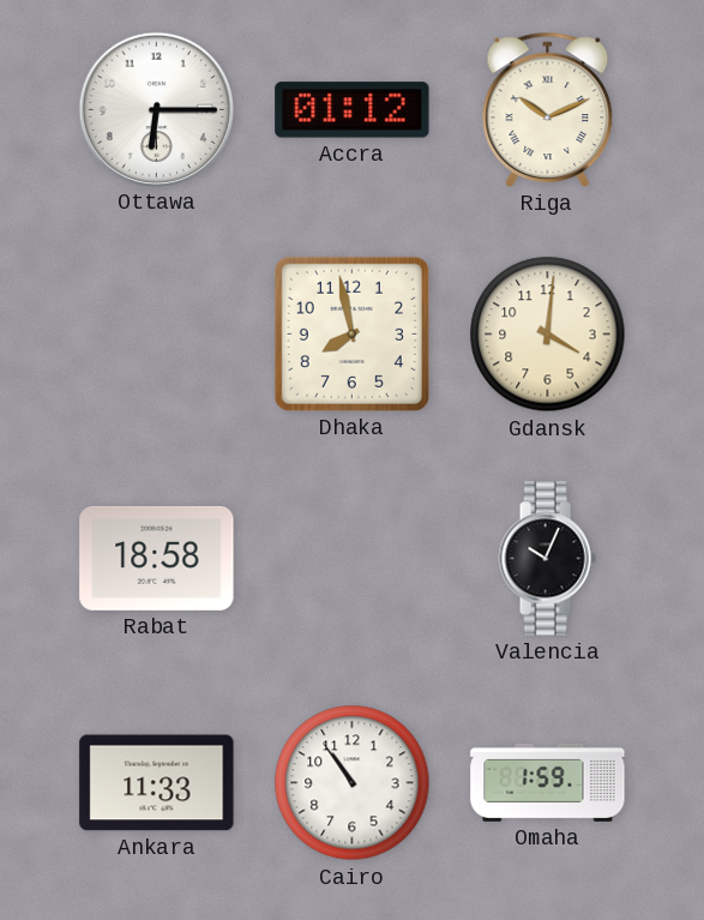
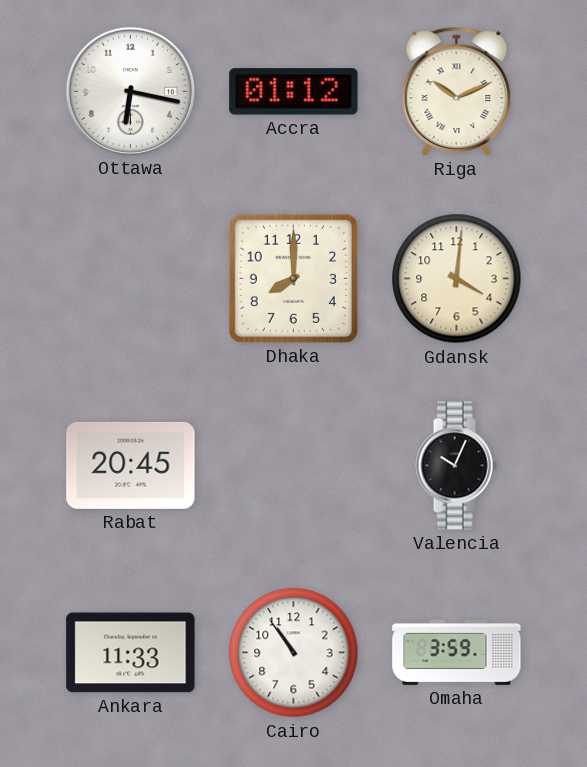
Ottawa: 6:15 -> 6:17 (130, 91)
Dhaka: 7:58 -> 8:00 (293, 278)
Rabat: 18:58 -> 20:45 (131, 465)
Omaha: 1:59 -> 3:59 (457, 652)
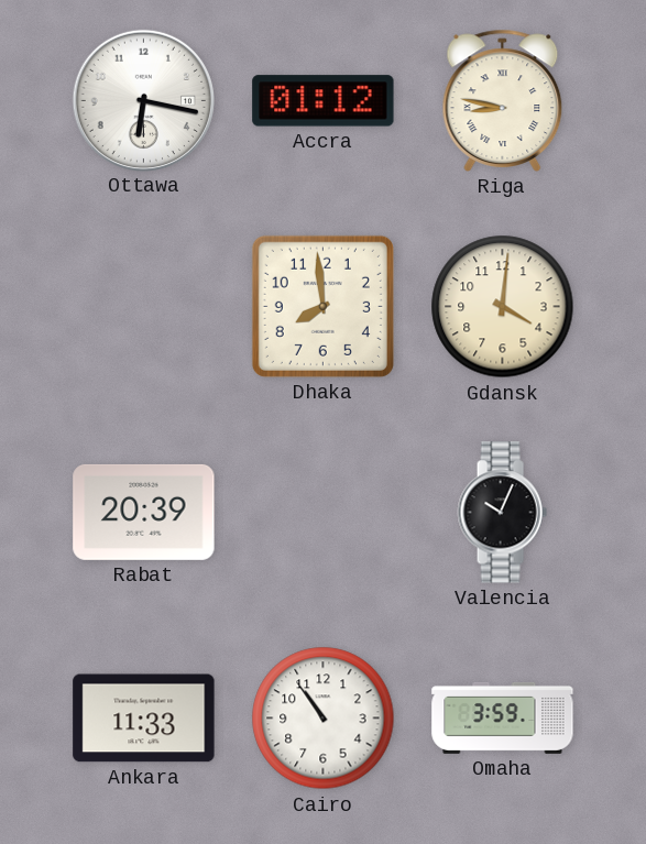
Riga: 10:11 -> 8:47 (503, 100)
Dhaka: 8:00 -> 7:59 (322, 306)
Rabat: 20:45 -> 20:39 (144, 512)
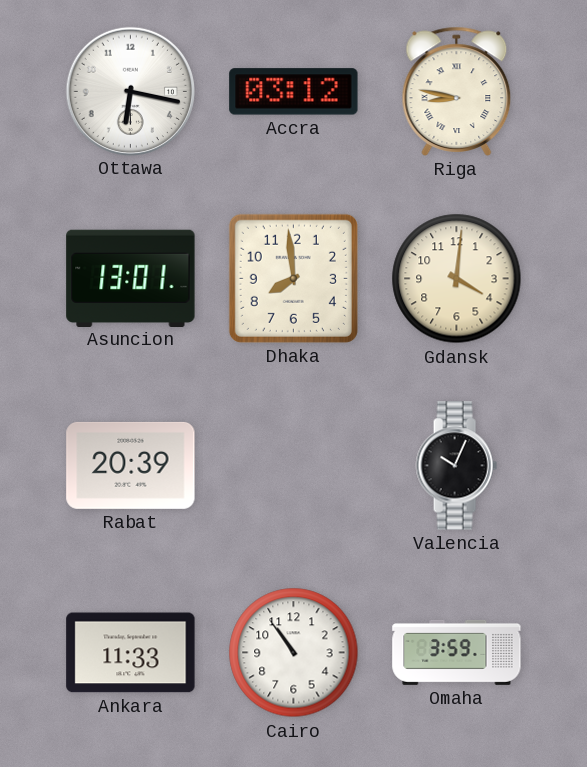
Accra: 01:12 -> 03:12 (294, 92)
Asuncion: none -> 13:01 (131, 278)
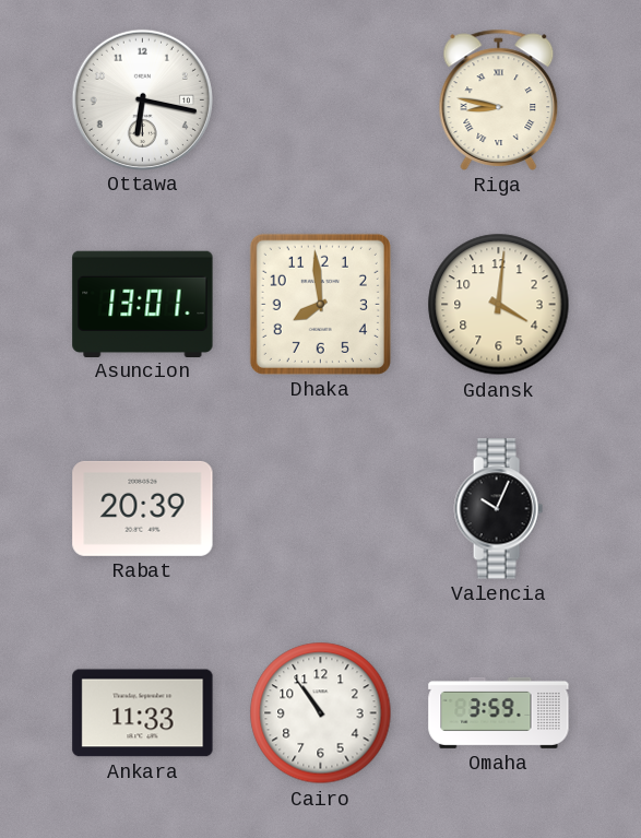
Accra: 03:12 -> none (294, 92)
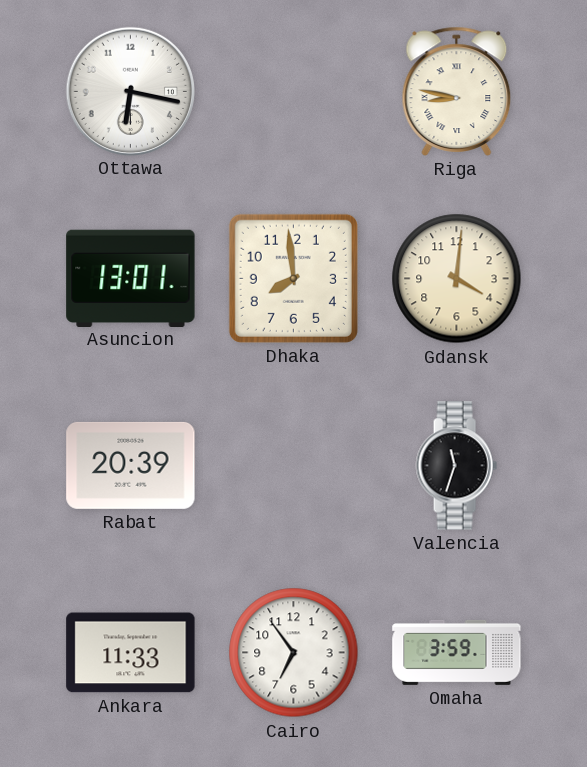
Valencia: 10:04 -> 11:33 (456, 466)
Cairo: 10:54 -> 6:54 (294, 653)
